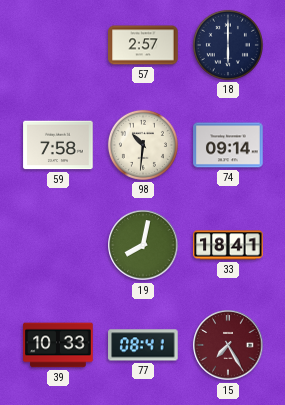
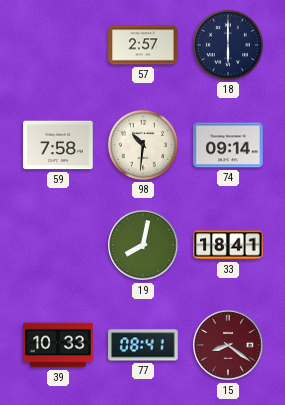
15: 7:25 -> 8:21 (228, 345)
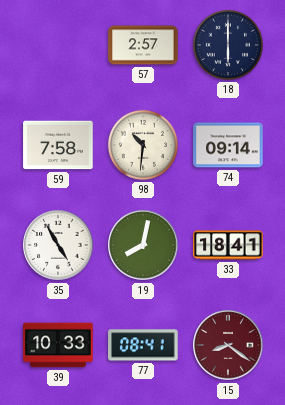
35: none -> 4:55 (58, 245)
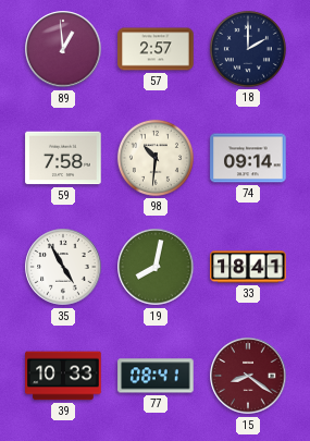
89: none -> 12:59 (63, 49)
18: 6:00 -> 2:00 (248, 49)
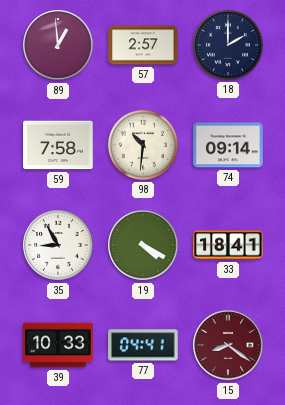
35: 4:55 -> 8:55 (58, 245)
19: 8:02 -> 4:20 (143, 245)
77: 08:41 -> 04:41 (143, 345)
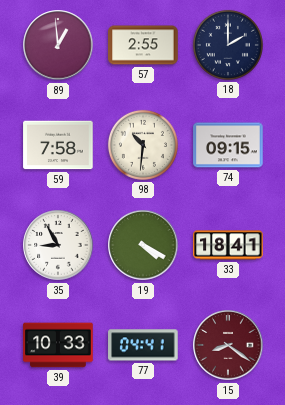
57: 2:57 -> 2:55 (143, 45)
74: 09:14 -> 09:15 (228, 145)
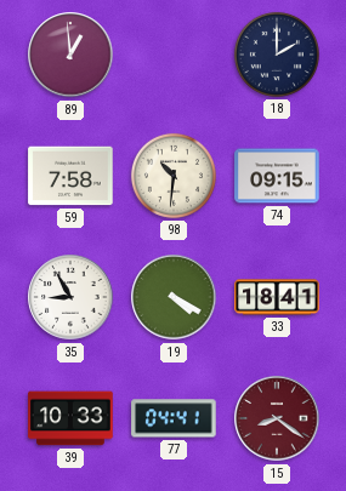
57: 2:55 -> none (143, 45)
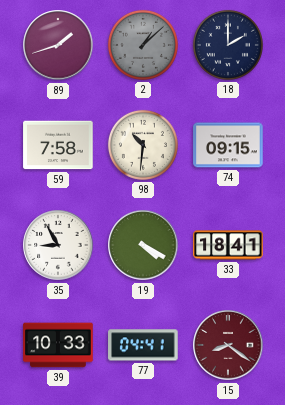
89: 12:59 -> 1:42 (58, 45)
2: none -> 1:08 (143, 45)
